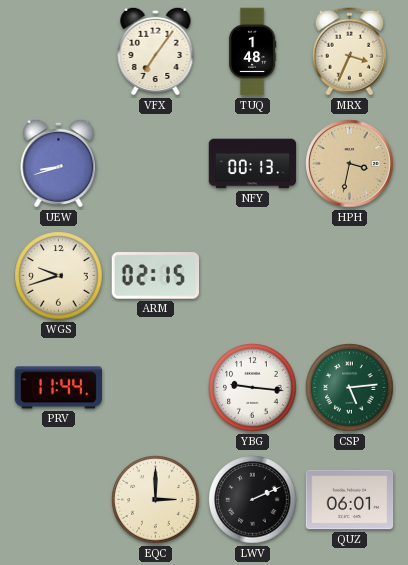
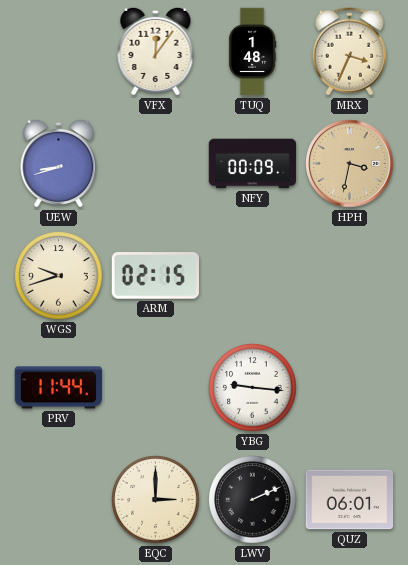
VFX: 7:06 -> 12:06 (156, 51)
NFY: 00:13 -> 00:09 (253, 164)
CSP: 5:14 -> none (350, 388)
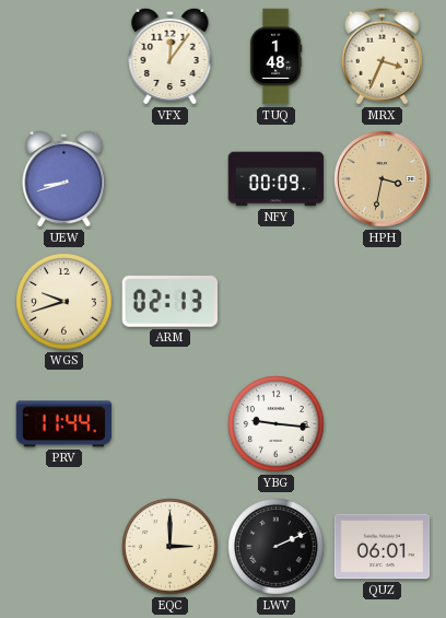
ARM: 02:15 -> 02:13 (169, 302)
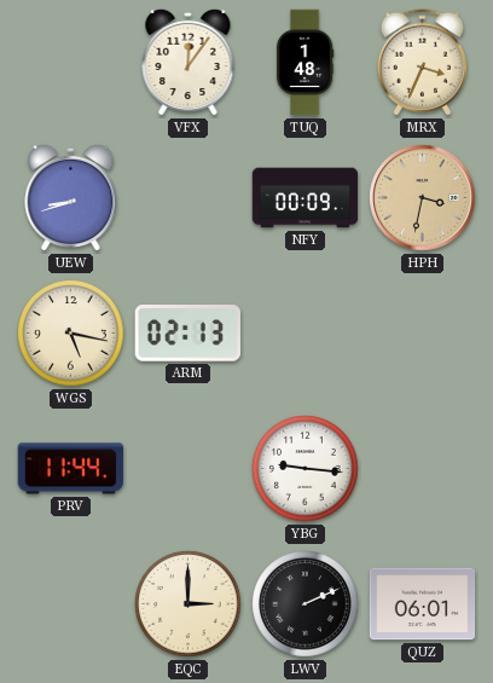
WGS: 9:42 -> 5:17 (71, 334)
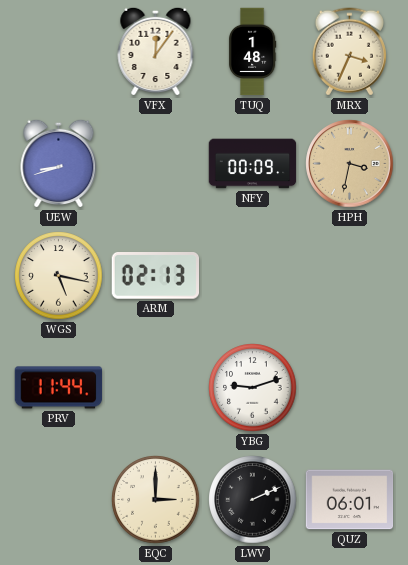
YBG: 9:16 -> 9:12 (253, 388)
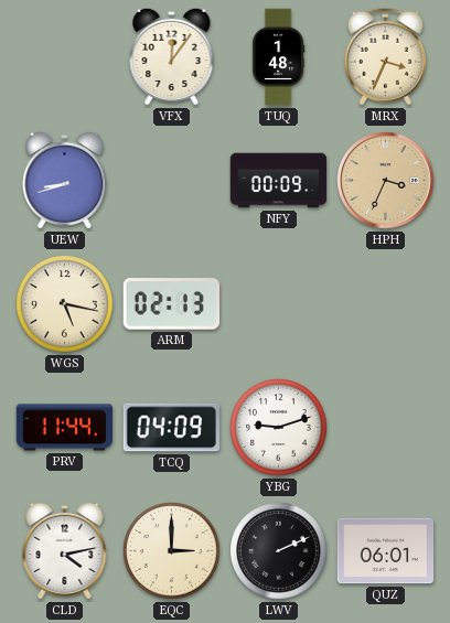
HPH: 3:32 -> 3:34 (386, 181)
TCQ: none -> 04:09 (171, 428)
CLD: none -> 4:13 (65, 550)
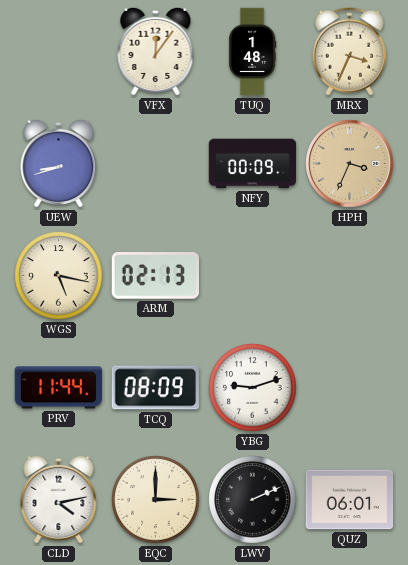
TCQ: 04:09 -> 08:09 (155, 388)
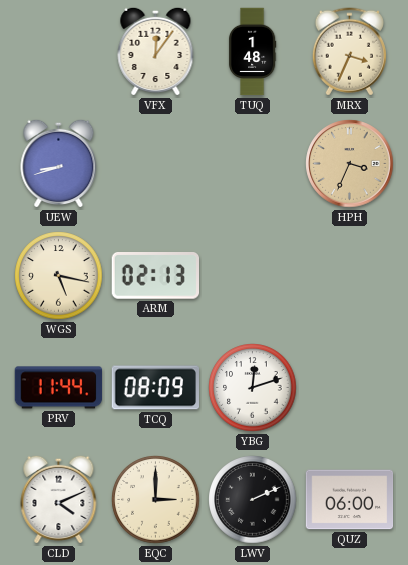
NFY: 00:09 -> none (253, 164)
YBG: 9:12 -> 12:12 (253, 388)
CLD: 4:13 -> 4:11 (59, 499)
QUZ: 06:01 -> 06:00 (350, 500)
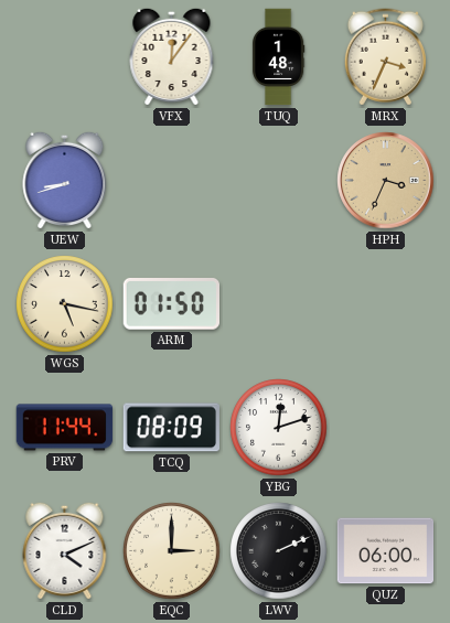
ARM: 02:13 -> 01:50 (171, 304)
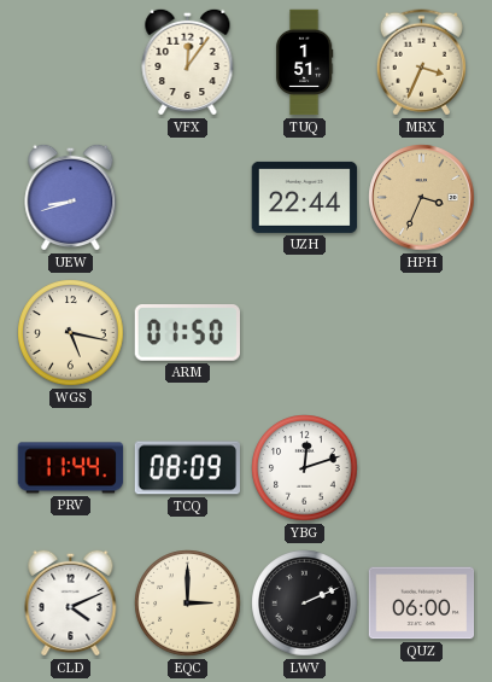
TUQ: 1:48 -> 1:51 (304, 63)
UZH: none -> 22:44 (305, 197)
